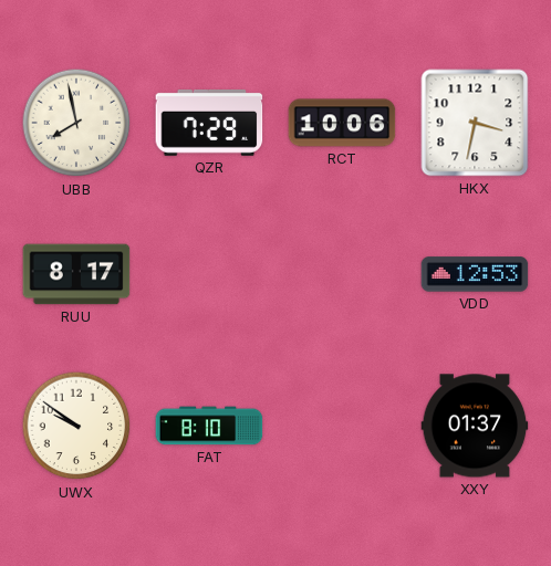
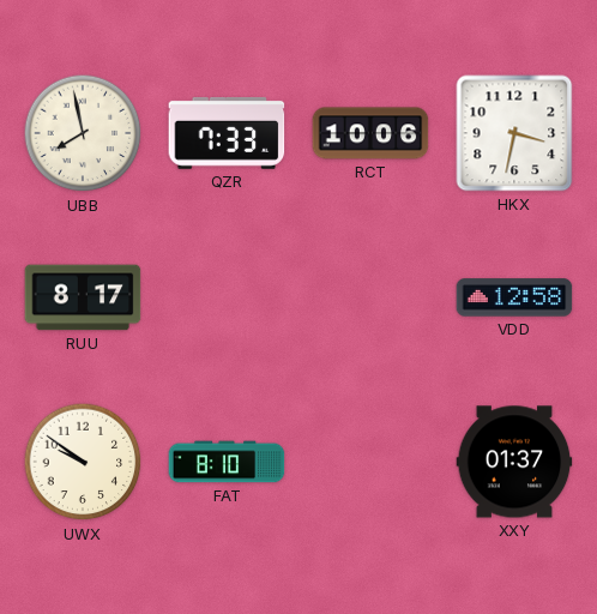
QZR: 7:29 -> 7:33 (227, 133)
VDD: 12:53 -> 12:58 (514, 297)
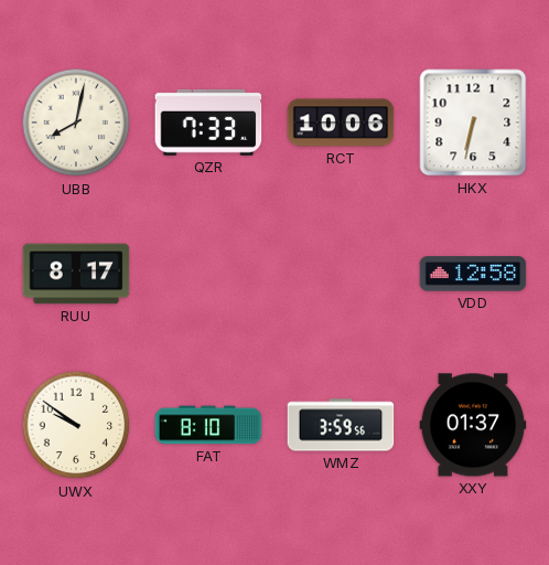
UBB: 7:58 -> 8:02 (76, 122)
HKX: 3:32 -> 6:32 (473, 122)
WMZ: none -> 3:59 (341, 425)
